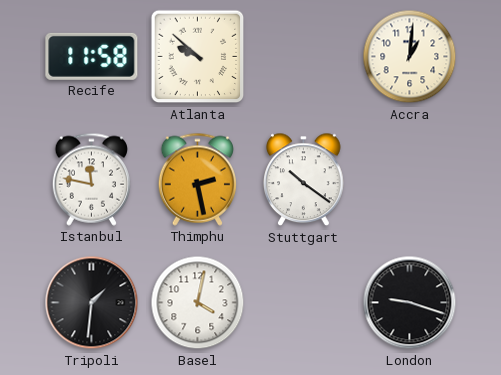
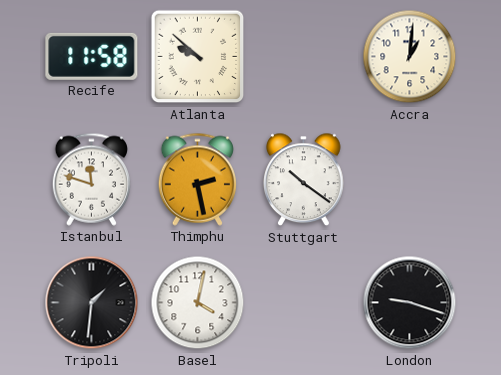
Istanbul: 11:47 -> 11:48 (91, 179)
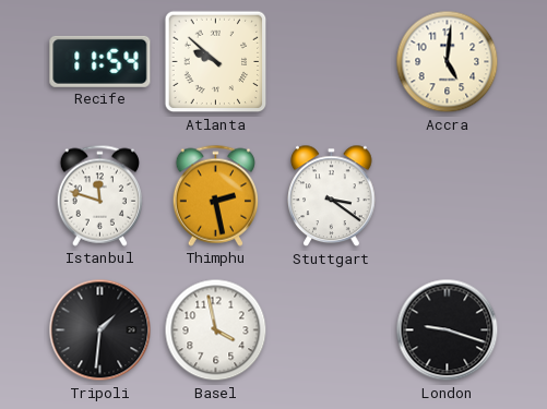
Recife: 11:58 -> 11:54 (100, 61)
Accra: 1:01 -> 5:01 (448, 62)
Stuttgart: 10:21 -> 3:21 (332, 196)
Basel: 4:02 -> 3:58 (216, 330)
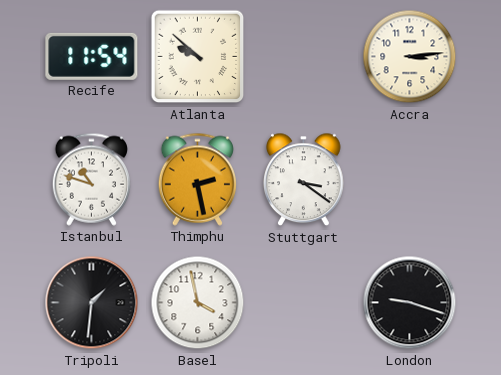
Accra: 5:01 -> 3:14 (410, 57)
Istanbul: 11:48 -> 10:48 (91, 179)
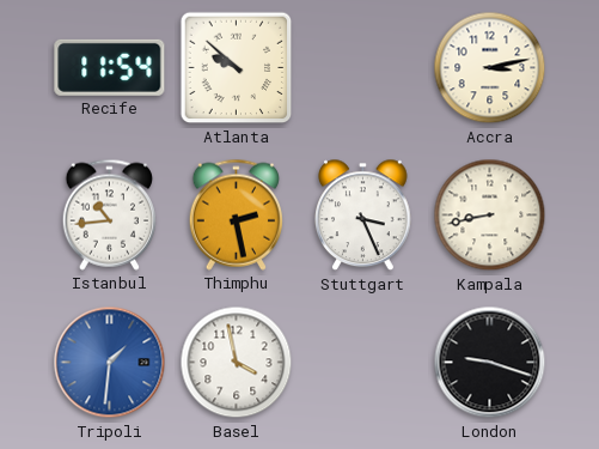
Accra: 3:14 -> 3:13 (490, 68)
Istanbul: 10:48 -> 10:44 (109, 214)
Stuttgart: 3:21 -> 3:26 (363, 216)
Kampala: none -> 8:43 (490, 216)
Tripoli dial: black -> blue (110, 363)
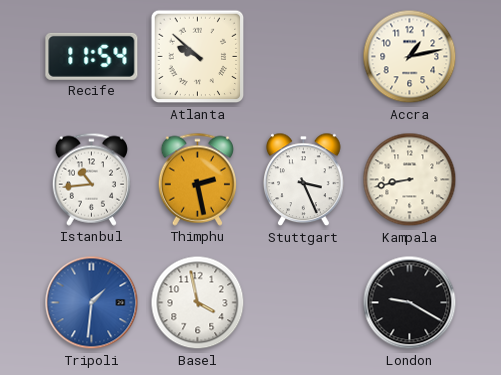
Accra: 3:13 -> 1:13 (410, 57)
London: 9:18 -> 9:20 (410, 303)
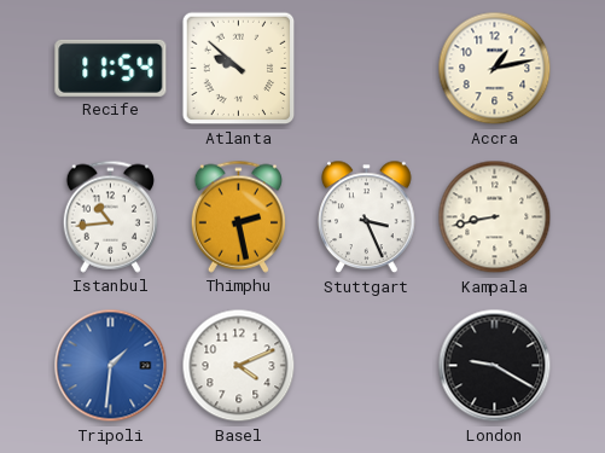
Basel: 3:58 -> 4:11 (239, 366)
